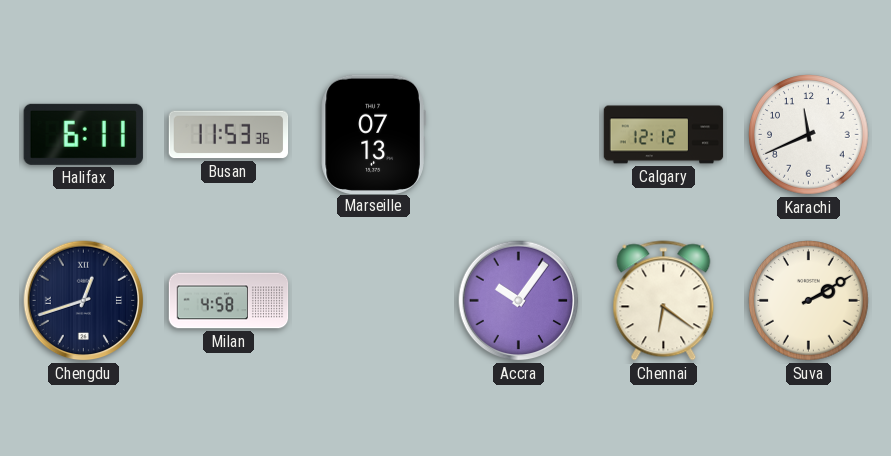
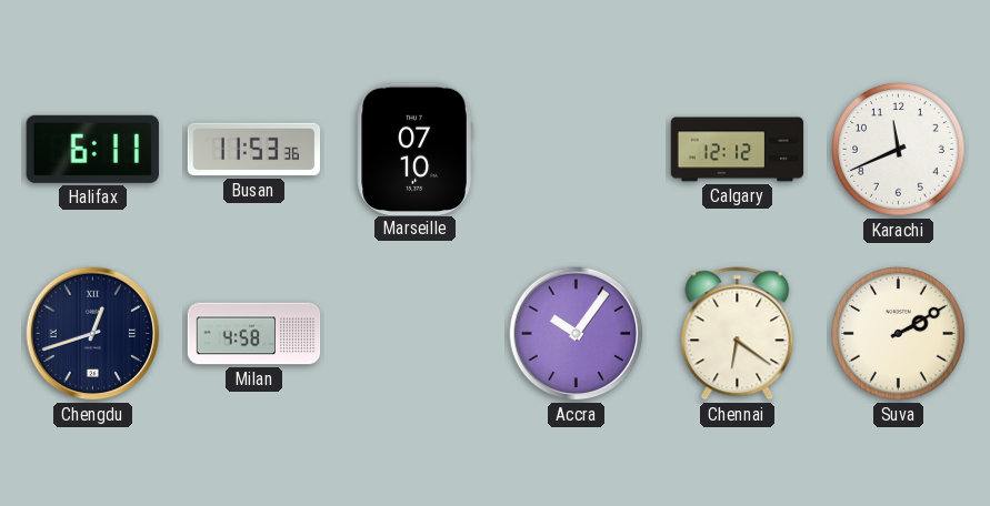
Marseille: 07:13 -> 07:10 (414, 149)
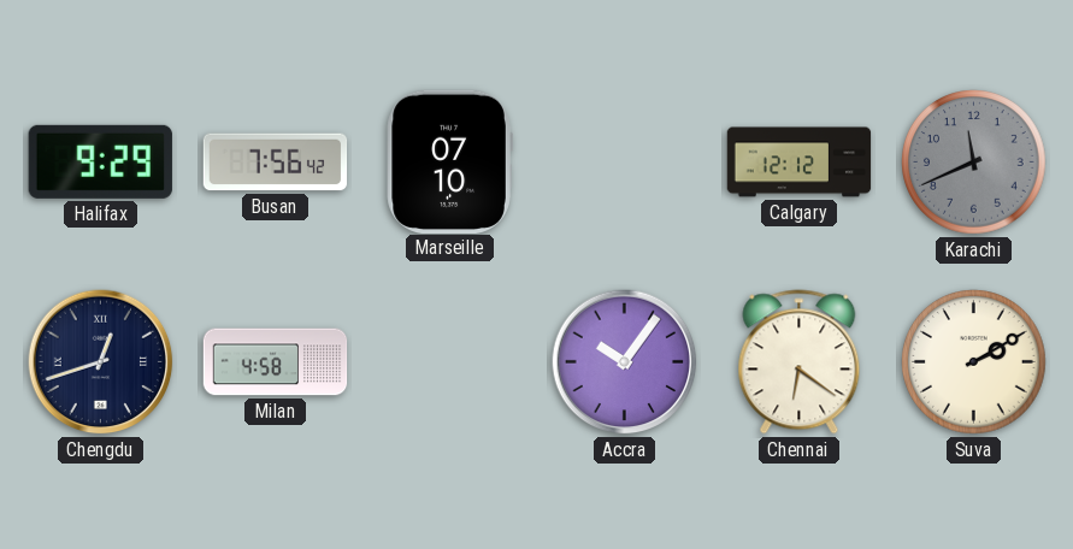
Halifax: 6:11 -> 9:29 (100, 161)
Busan: 11:53 -> 7:56 (276, 163)
Karachi dial: white -> grey (974, 163)
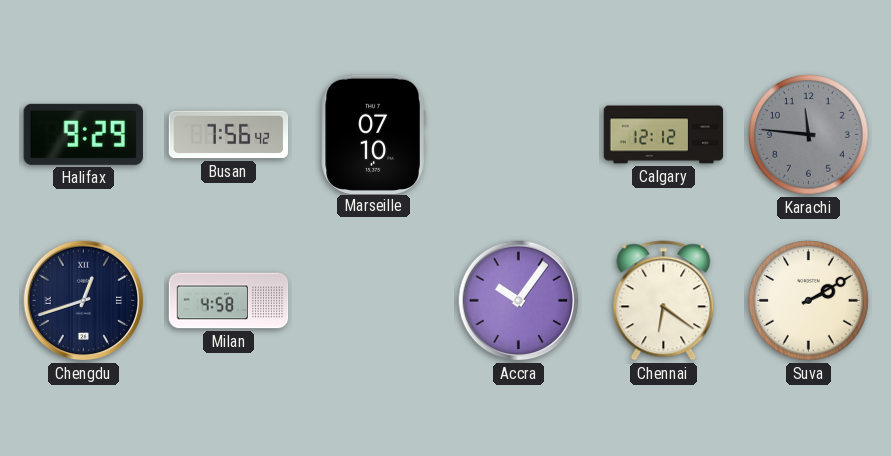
Karachi: 11:41 -> 11:46 (809, 135)
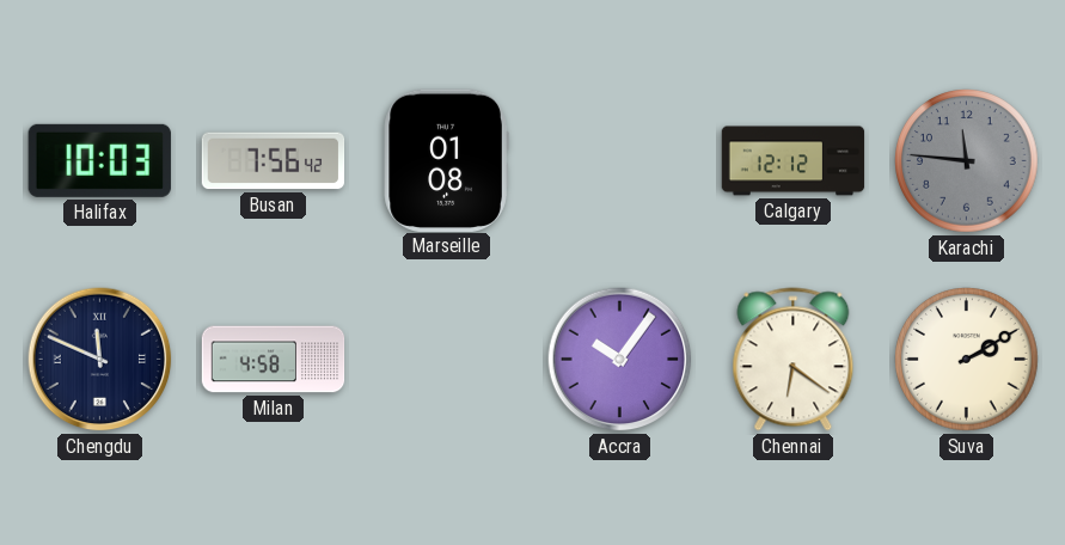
Halifax: 9:29 -> 10:03 (99, 160)
Marseille: 07:10 -> 01:08 (446, 160)
Chengdu: 12:42 -> 11:49 (100, 360)
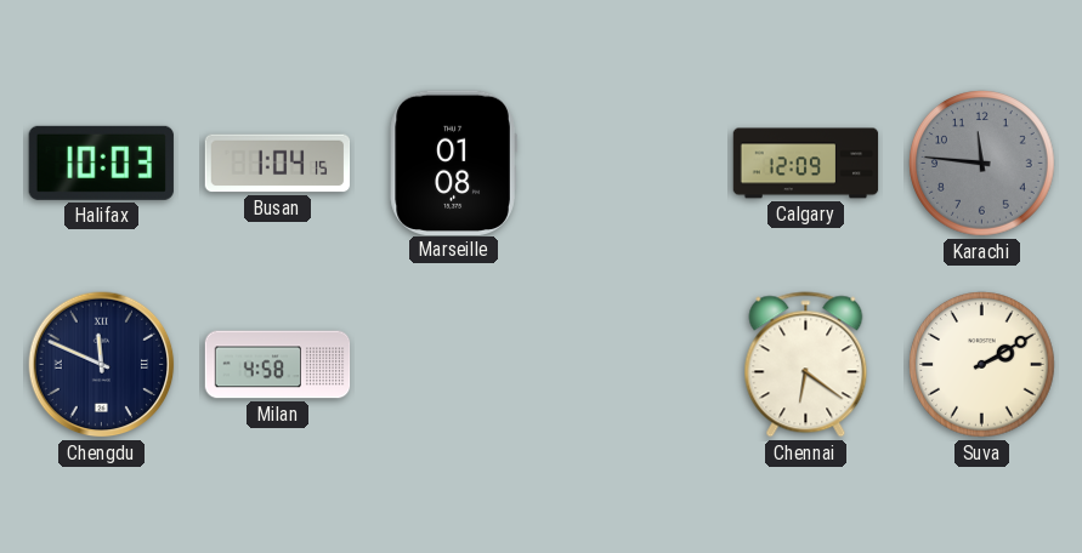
Busan: 7:56 -> 1:04 (278, 164)
Calgary: 12:12 -> 12:09 (806, 164)
Accra: 10:06 -> none (620, 360)
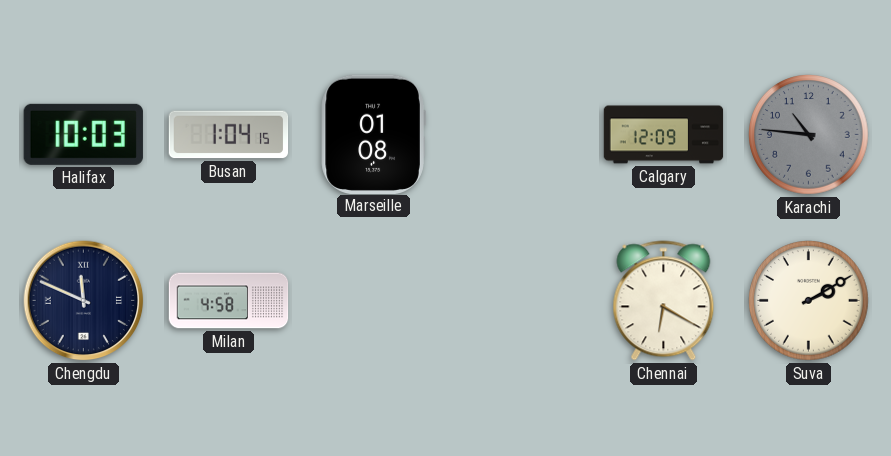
Karachi: 11:46 -> 10:46 (809, 135)
Chennai: 6:21 -> 6:20 (664, 301)
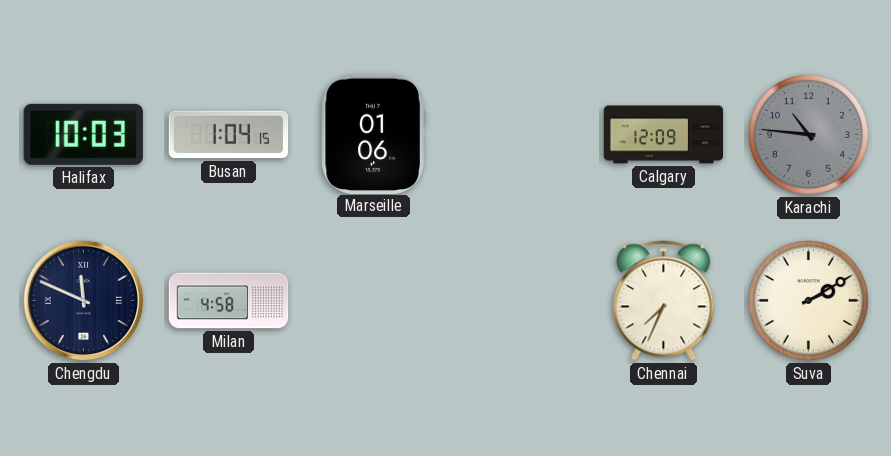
Marseille: 01:08 -> 01:06 (373, 134)
Chennai: 6:20 -> 7:34 (664, 301)
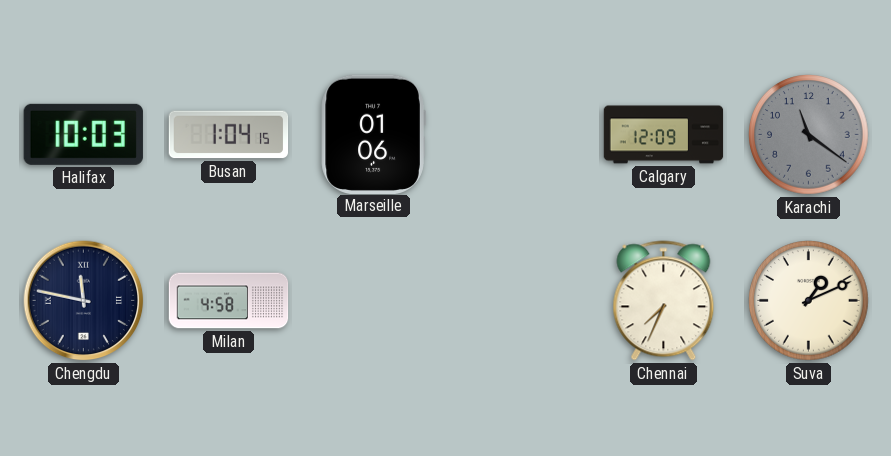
Karachi: 10:46 -> 11:21 (809, 135)
Chengdu: 11:49 -> 11:47 (84, 301)
Suva: 2:10 -> 1:11 (809, 301)
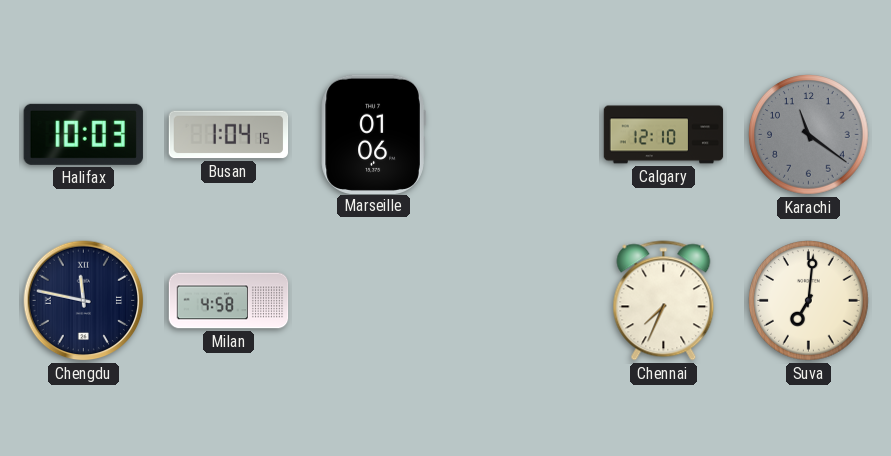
Calgary: 12:09 -> 12:10 (664, 135)
Suva: 1:11 -> 7:01 (809, 301)
